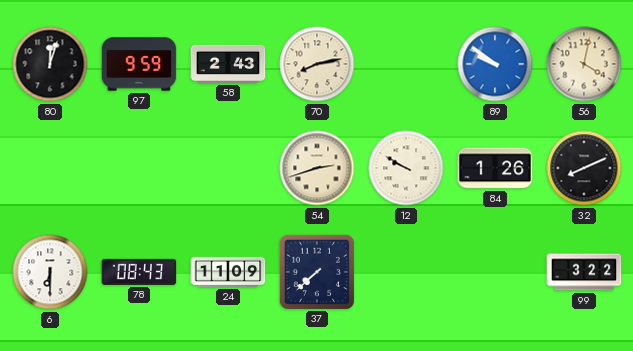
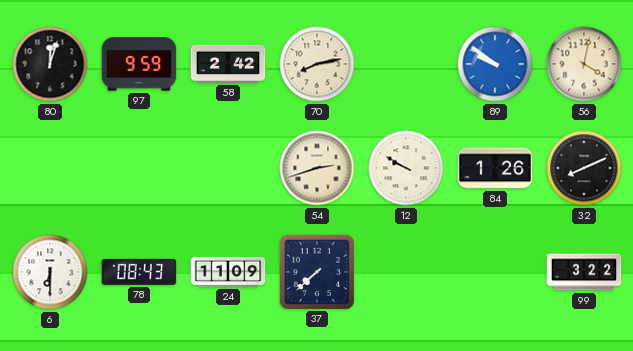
58: 2:43 -> 2:42 (228, 64)
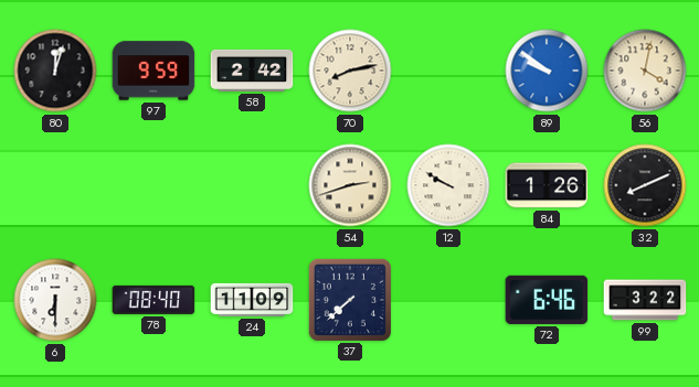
78: 08:43 -> 08:40 (153, 300)
72: none -> 6:46 (547, 300)
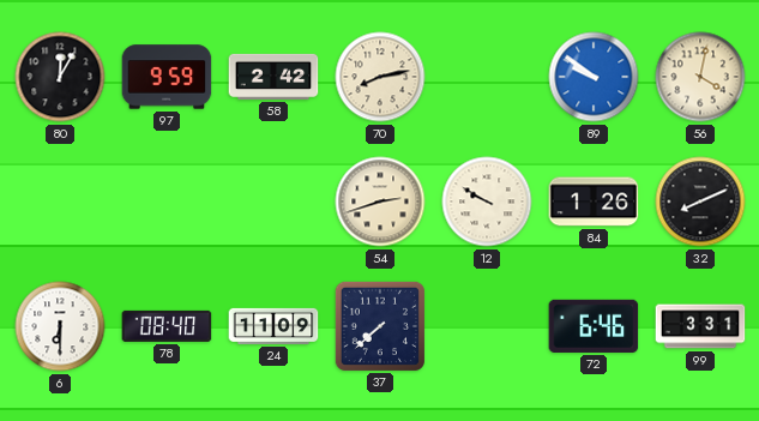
80: 12:03 -> 12:05 (60, 77)
99: 3:22 -> 3:31 (700, 326)
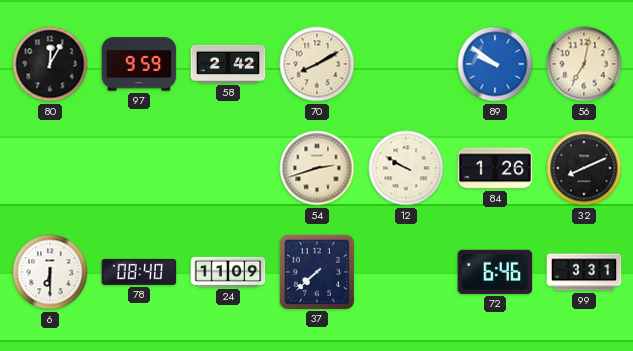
70: 8:13 -> 8:10 (317, 64)
56: 4:02 -> 7:02 (584, 64)
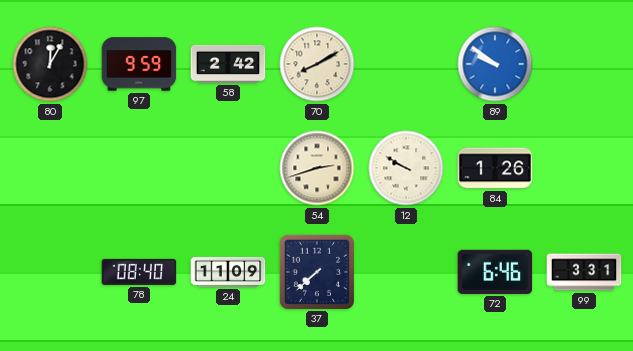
56: 7:02 -> none (584, 64)
32: 8:11 -> none (584, 168)
6: 6:30 -> none (50, 272)
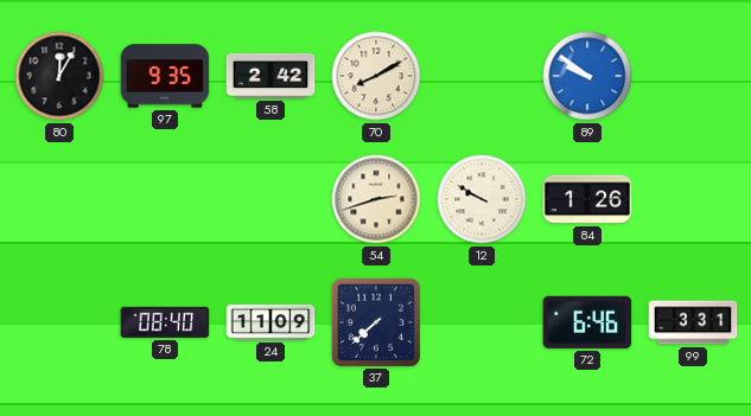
97: 9:59 -> 9:35 (165, 76)
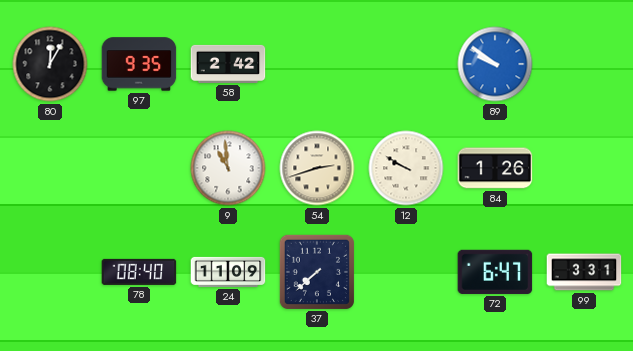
70: 8:10 -> none (376, 76)
9: none -> 10:59 (228, 168)
72: 6:46 -> 6:47 (495, 272)
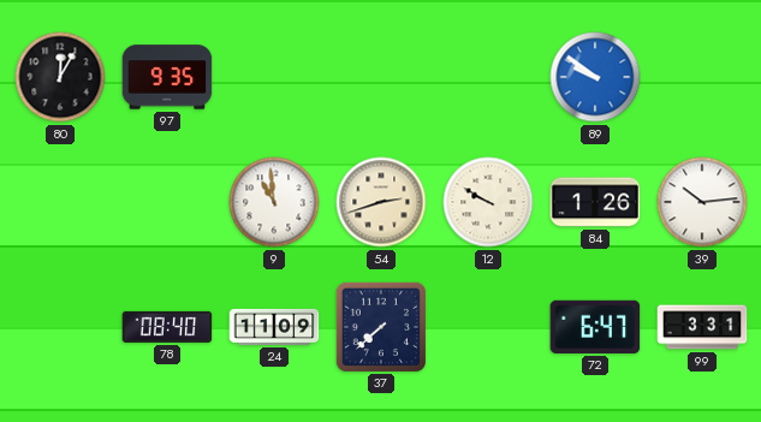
58: 2:42 -> none (228, 64)
39: none -> 10:14 (702, 202)
